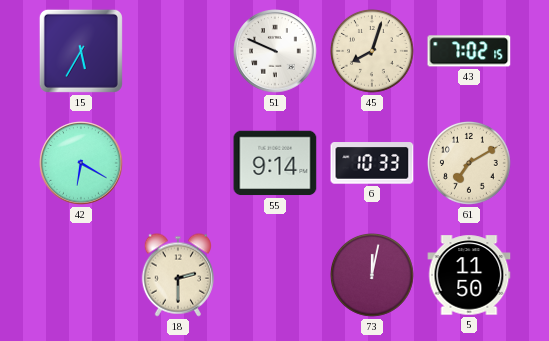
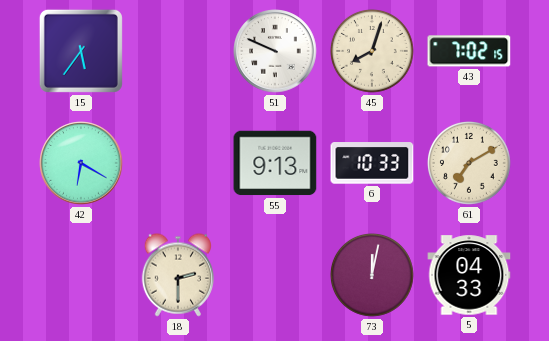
15: 5:35 -> 5:36 (81, 51)
55: 9:14 -> 9:13 (275, 163)
5: 11:50 -> 04:33 (469, 275)
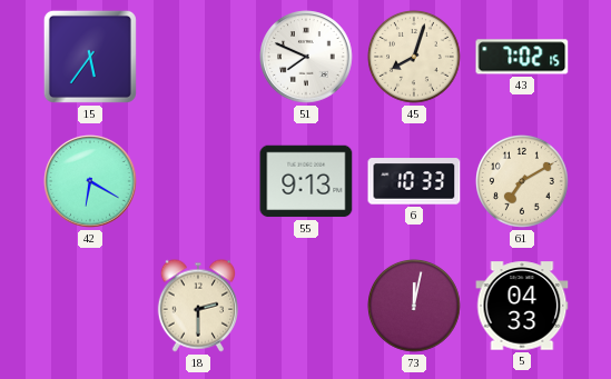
51: 9:49 -> 7:49 (306, 57)
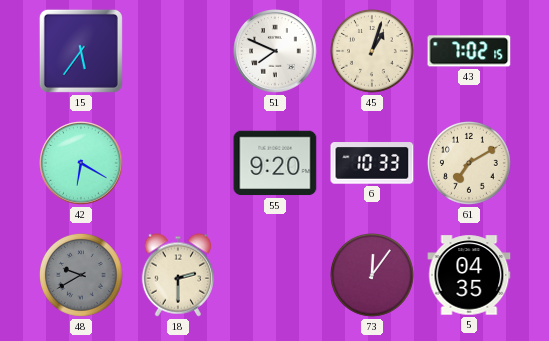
45: 8:03 -> 1:03 (373, 52)
55: 9:13 -> 9:20 (275, 163)
48: none -> 9:40 (82, 276)
73: 12:02 -> 12:06 (373, 276)
5: 04:33 -> 04:35 (469, 275)
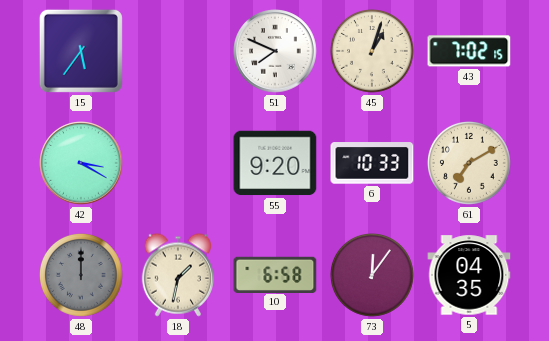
42: 6:20 -> 3:20 (81, 163)
48: 9:40 -> 12:00 (82, 276)
18: 2:30 -> 1:32 (177, 275)
10: none -> 6:58 (275, 274)
